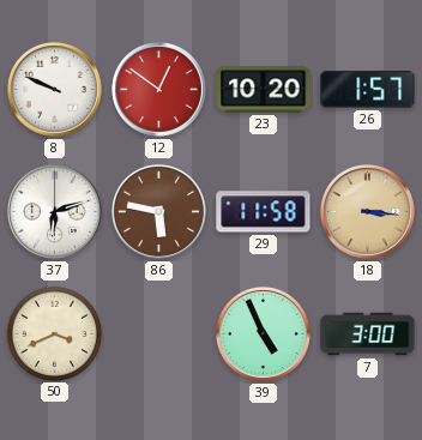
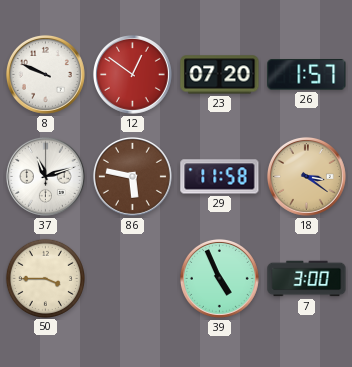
23: 10:20 -> 07:20 (220, 75)
37: 6:12 -> 11:12 (45, 176)
18: 3:16 -> 3:21 (306, 176)
50: 3:41 -> 3:45 (45, 278)
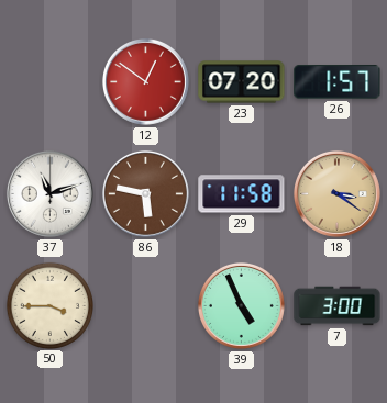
8: 9:49 -> none (45, 74)
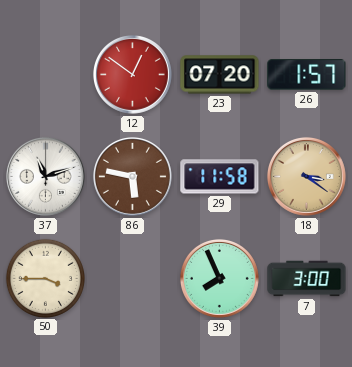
39: 4:56 -> 7:56 (219, 278)
